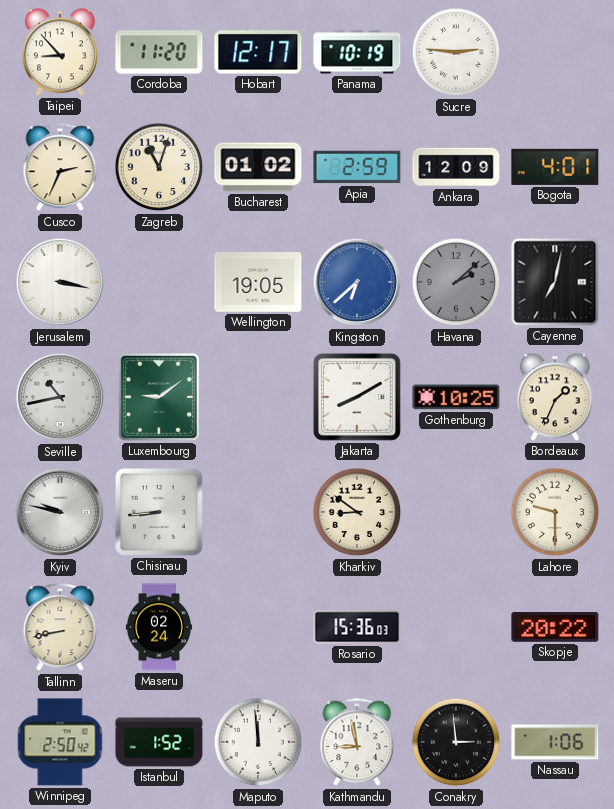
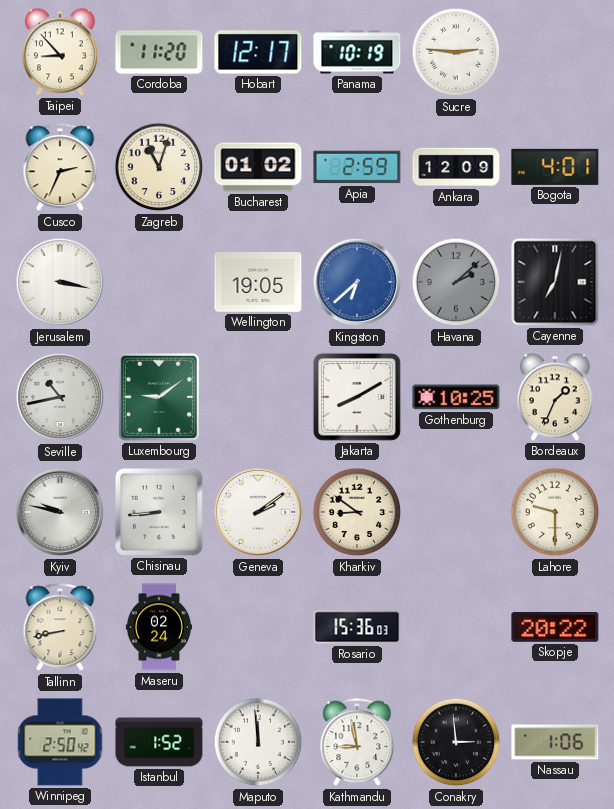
Geneva: none -> 2:09 (258, 512)
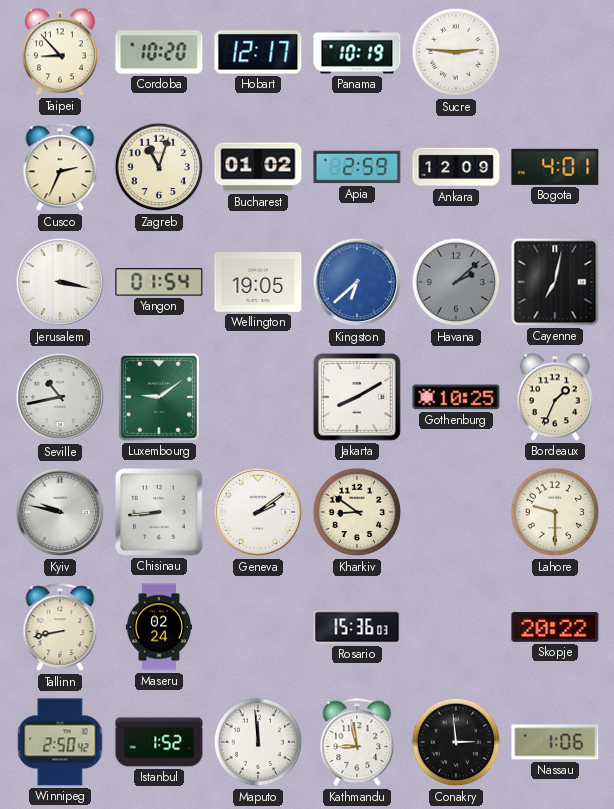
Cordoba: 11:20 -> 10:20 (159, 52)
Yangon: none -> 01:54 (159, 282)
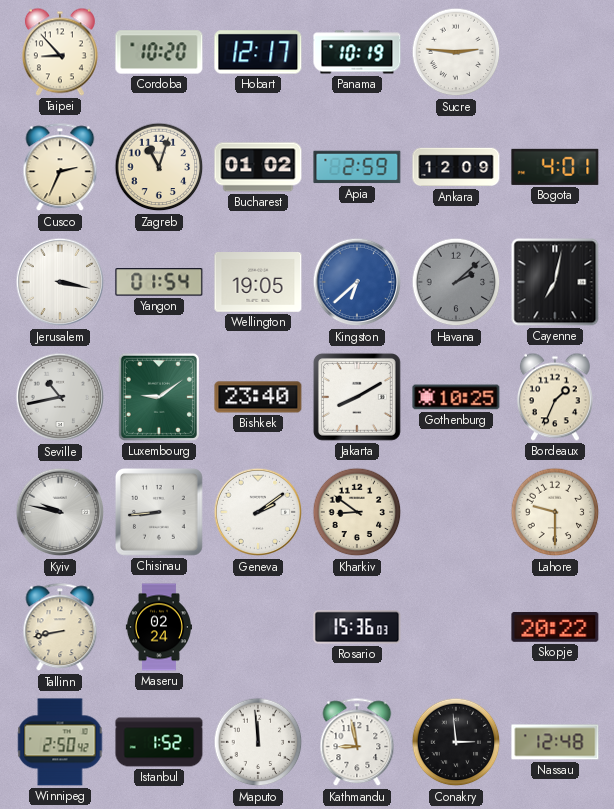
Bishkek: none -> 23:40 (258, 397)
Nassau: 1:06 -> 12:48 (555, 742)
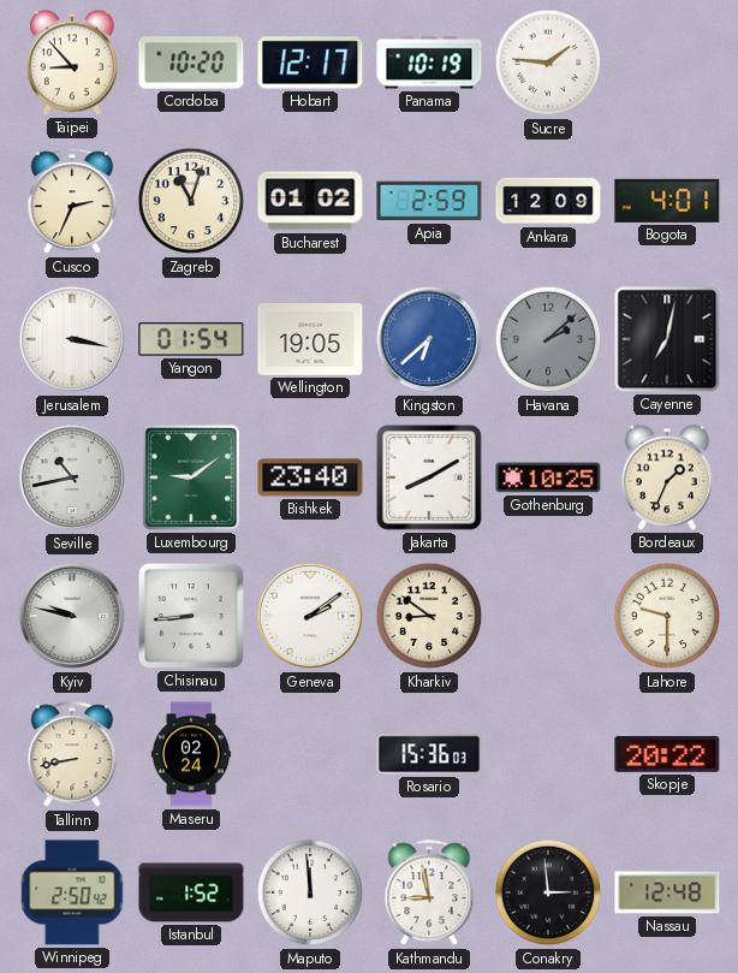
Sucre: 2:46 -> 1:46 (548, 63)
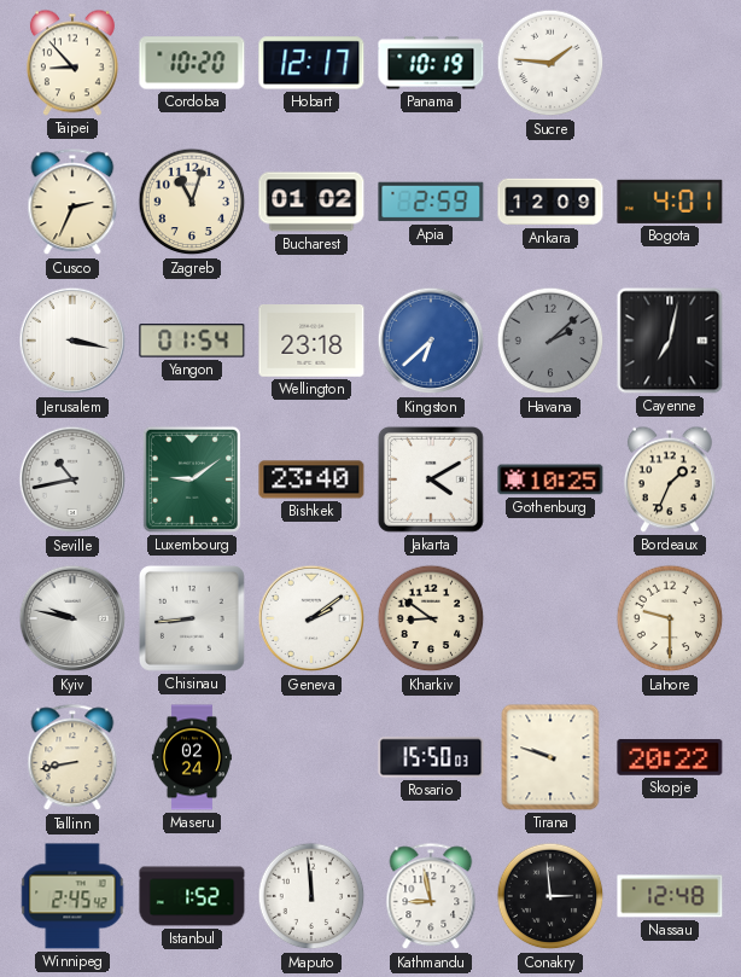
Wellington: 19:05 -> 23:18 (311, 341)
Jakarta: 8:10 -> 4:10 (431, 479)
Rosario: 15:36 -> 15:50 (431, 757)
Tirana: none -> 9:48 (550, 757)
Winnipeg: 2:50 -> 2:45 (72, 896)
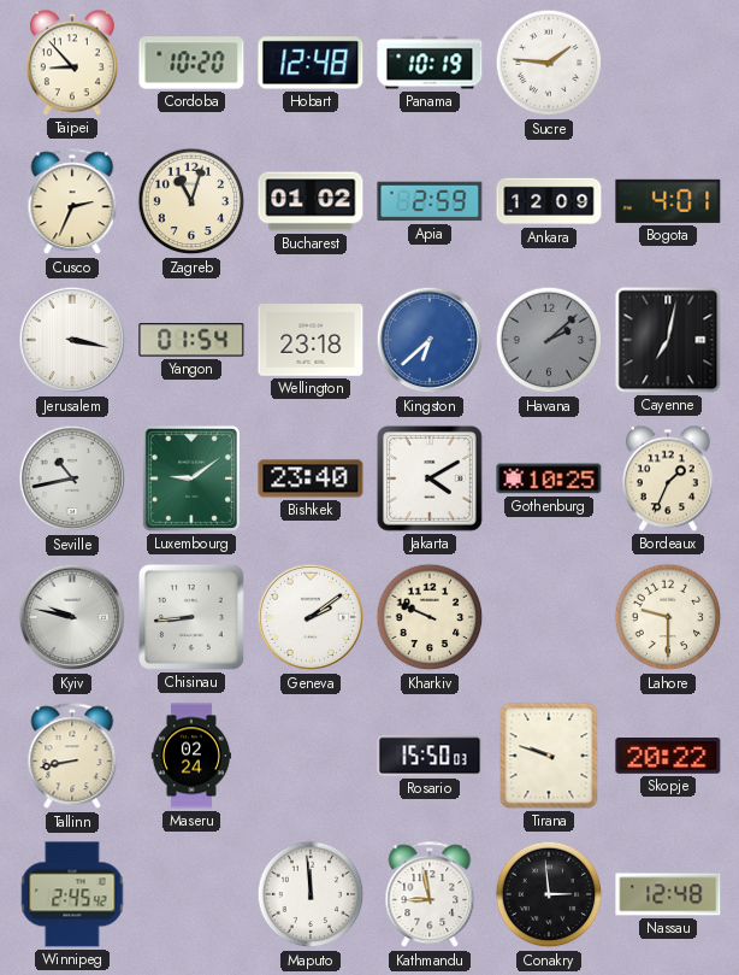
Hobart: 12:17 -> 12:48 (311, 63)
Kharkiv: 8:51 -> 9:49 (430, 617)
Istanbul: 1:52 -> none (192, 896)
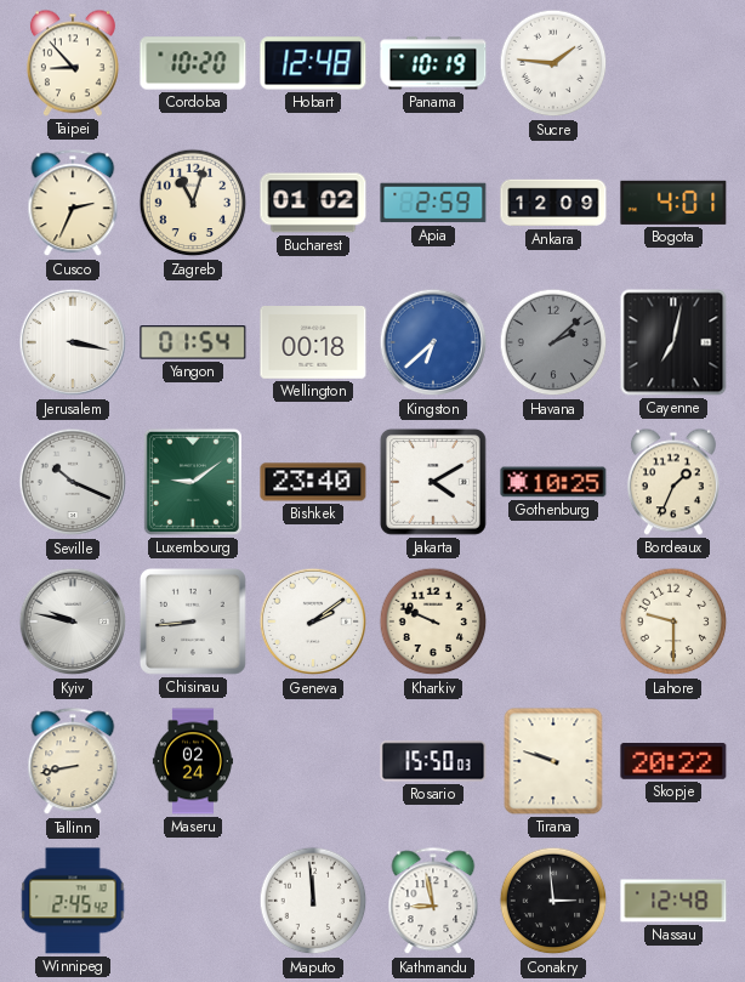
Wellington: 23:18 -> 00:18 (313, 342)
Seville: 10:43 -> 10:19 (73, 482)
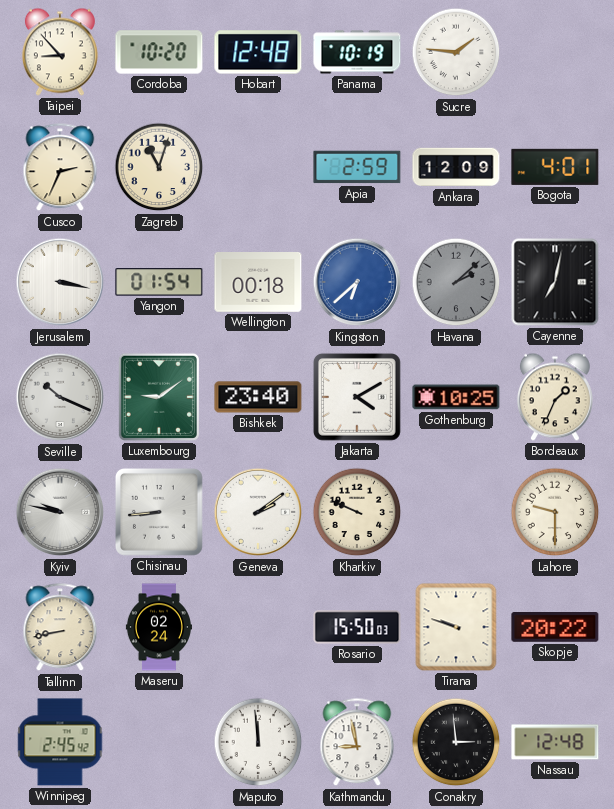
Bucharest: 01:02 -> none (313, 203)
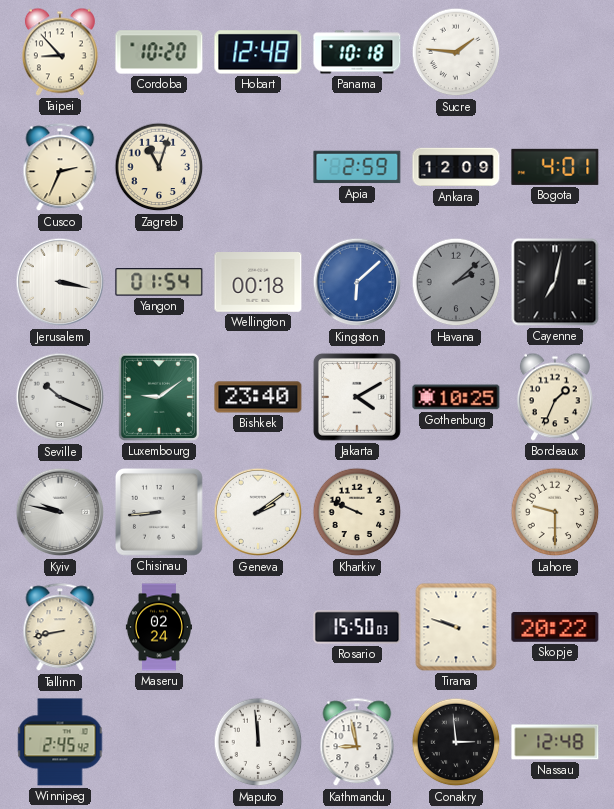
Panama: 10:19 -> 10:18 (357, 52)
Kingston: 6:38 -> 6:08 (357, 282)
